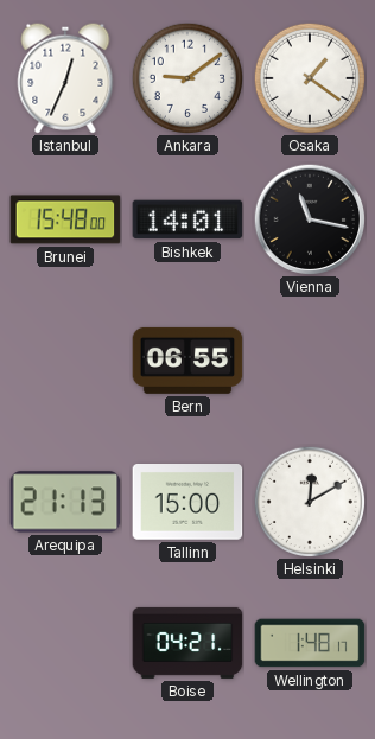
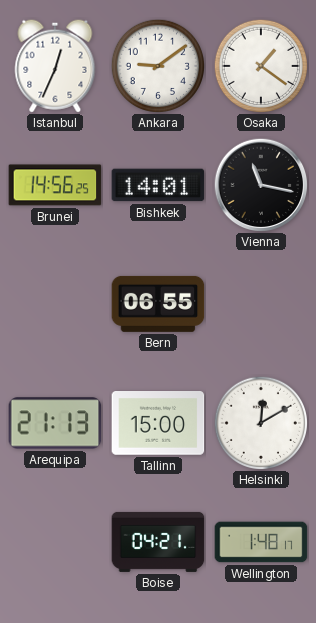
Brunei: 15:48 -> 14:56 (55, 185)
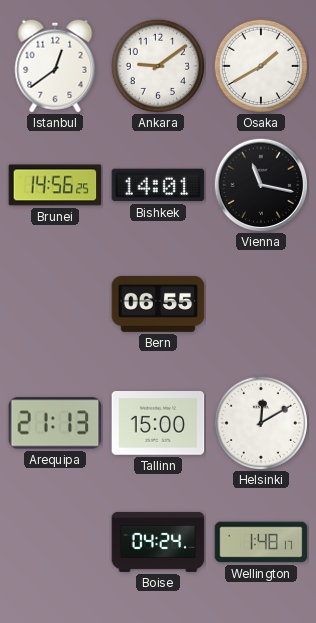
Istanbul: 12:34 -> 12:39 (55, 66)
Osaka: 1:21 -> 1:40 (260, 65)
Boise: 04:21 -> 04:24 (158, 542)
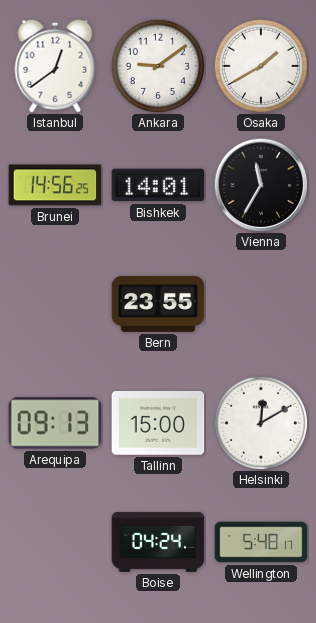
Vienna: 11:17 -> 11:35 (261, 185)
Bern: 06:55 -> 23:55 (158, 304)
Arequipa: 21:13 -> 09:13 (55, 423)
Wellington: 1:48 -> 5:48 (261, 542)
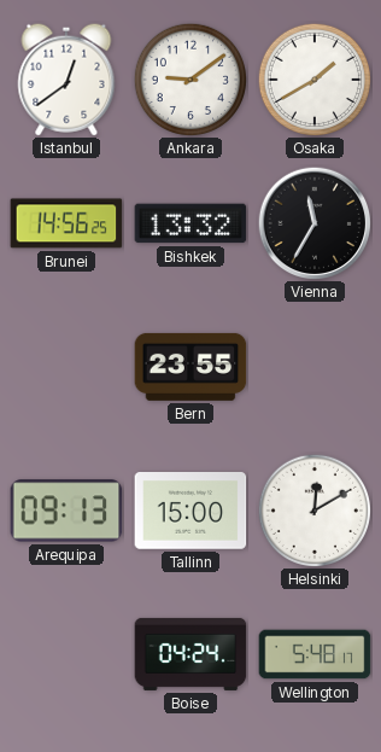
Bishkek: 14:01 -> 13:32 (190, 223)
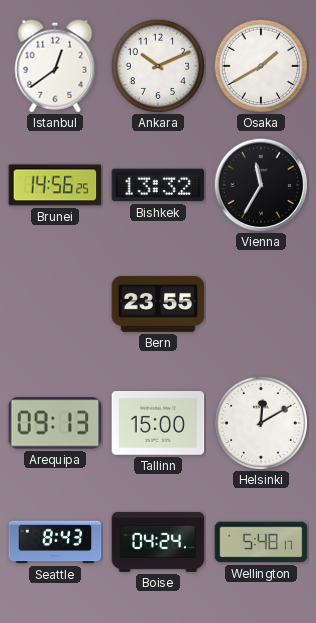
Ankara: 9:09 -> 10:11 (157, 65)
Seattle: none -> 8:43 (55, 542)
